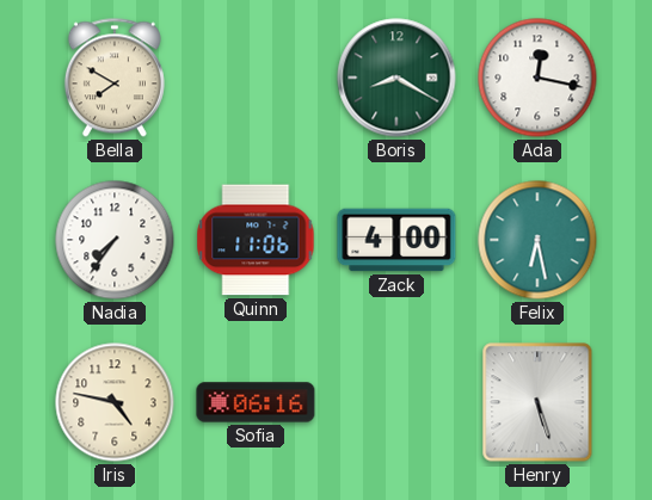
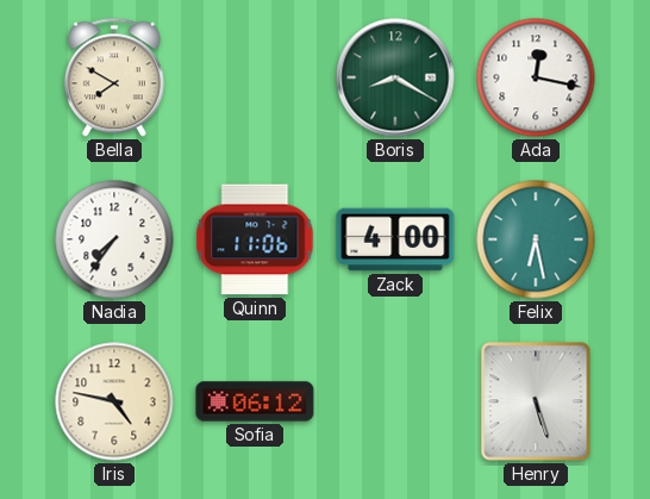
Sofia: 06:16 -> 06:12 (255, 401)
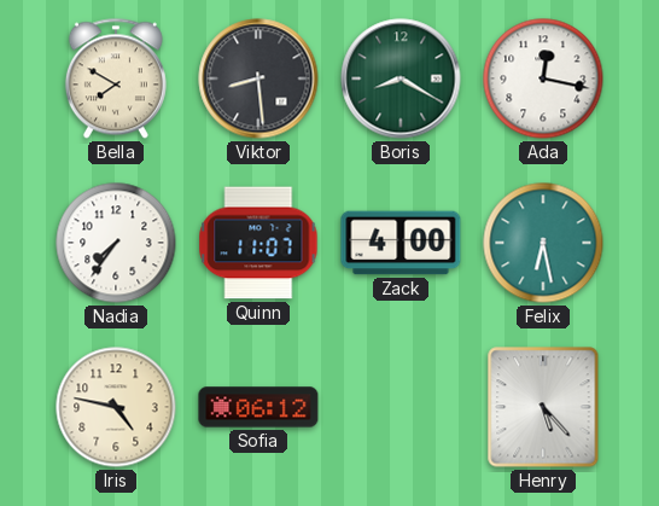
Viktor: none -> 8:29 (258, 78)
Quinn: 11:06 -> 11:07 (258, 243)
Henry: 5:27 -> 5:23 (543, 407)
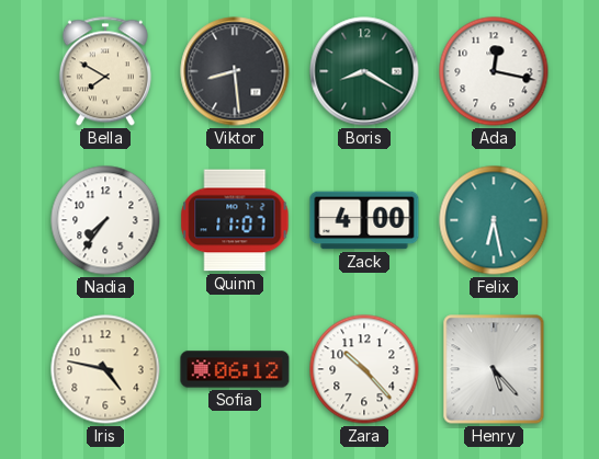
Zara: none -> 10:23 (364, 369)
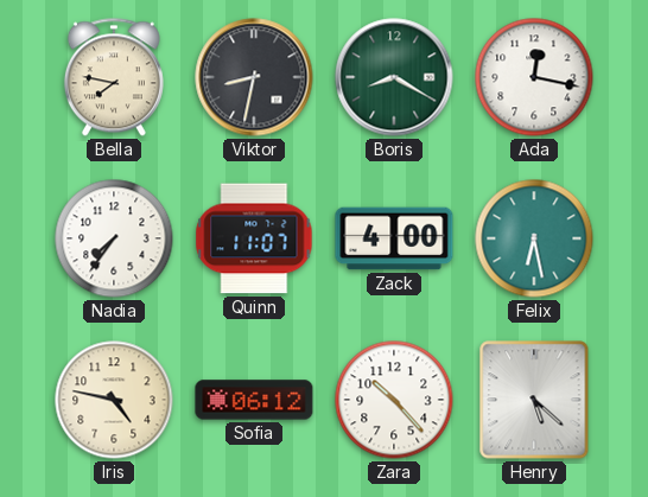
Bella: 7:50 -> 7:47 (114, 77)
Viktor: 8:29 -> 8:32 (254, 77)
Henry: 5:23 -> 5:22 (534, 400)
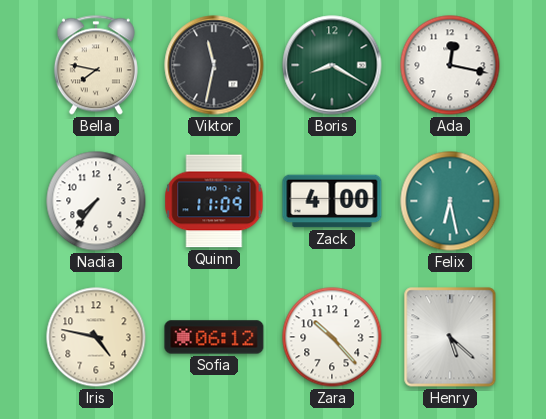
Viktor: 8:32 -> 11:32 (214, 65)
Quinn: 11:07 -> 11:09 (214, 201)
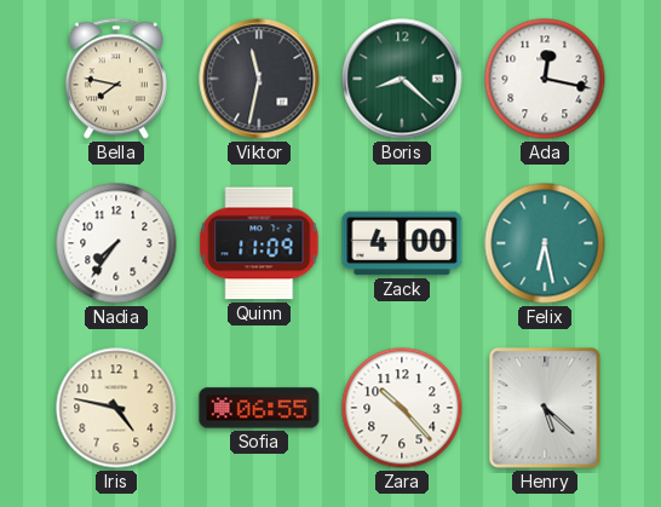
Boris: 8:20 -> 8:22 (402, 79)
Sofia: 06:12 -> 06:55 (259, 408)
